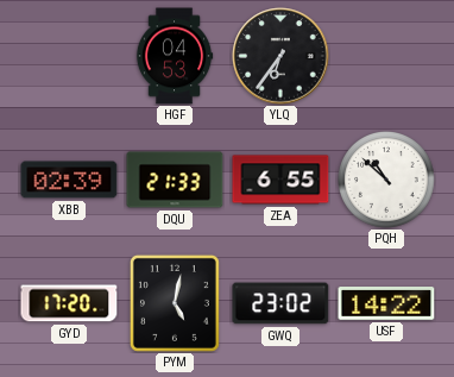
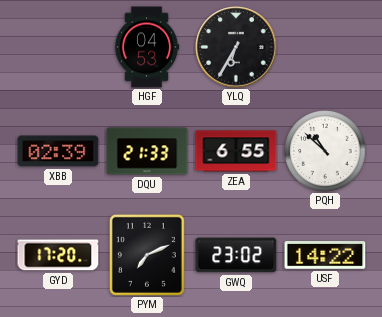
YLQ: 6:36 -> 6:35 (236, 47)
PYM: 5:02 -> 7:11 (147, 255)
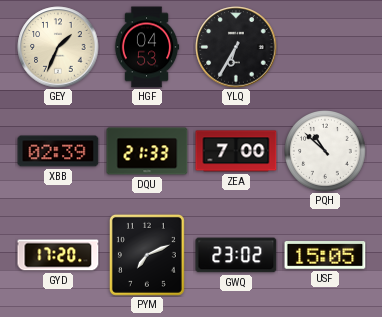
GEY: none -> 1:34 (58, 47)
ZEA: 6:55 -> 7:00 (236, 151)
USF: 14:22 -> 15:05 (325, 255)
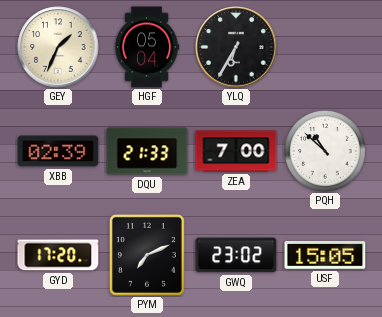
HGF: 04:53 -> 05:04 (147, 47)
